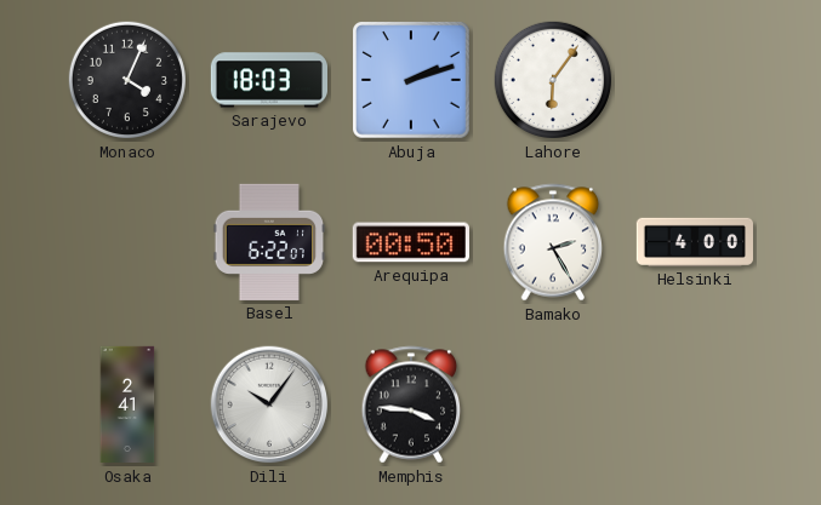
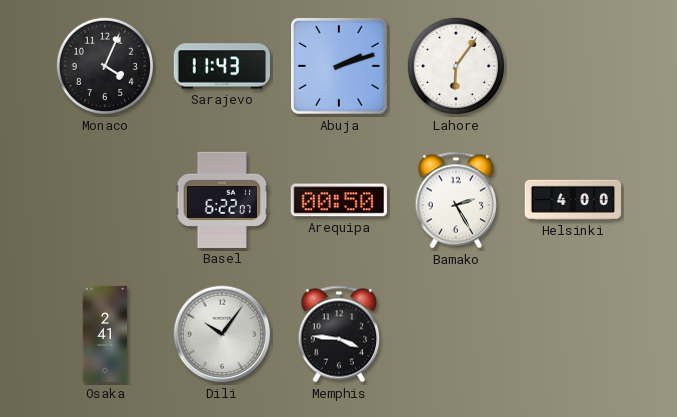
Sarajevo: 18:03 -> 11:43 (221, 66)
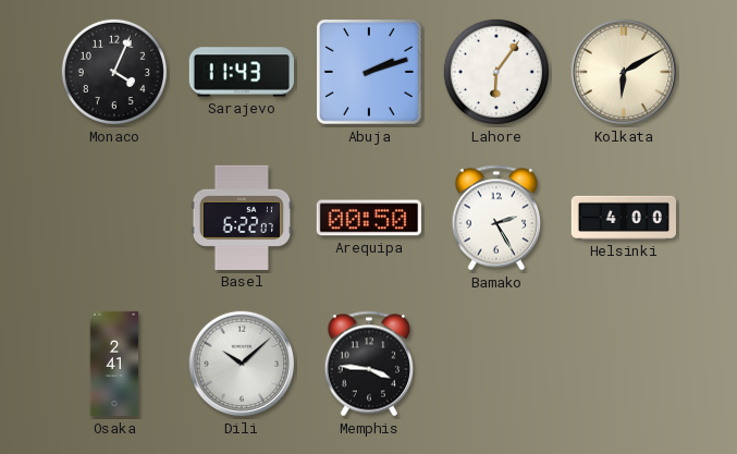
Kolkata: none -> 6:10 (624, 72)
Dili: 10:06 -> 10:08 (242, 364)
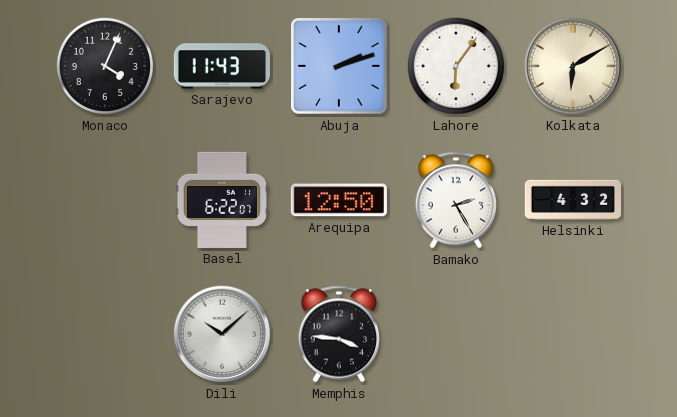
Arequipa: 00:50 -> 12:50 (339, 200)
Helsinki: 4:00 -> 4:32 (572, 200)
Osaka: 2:41 -> none (114, 364)
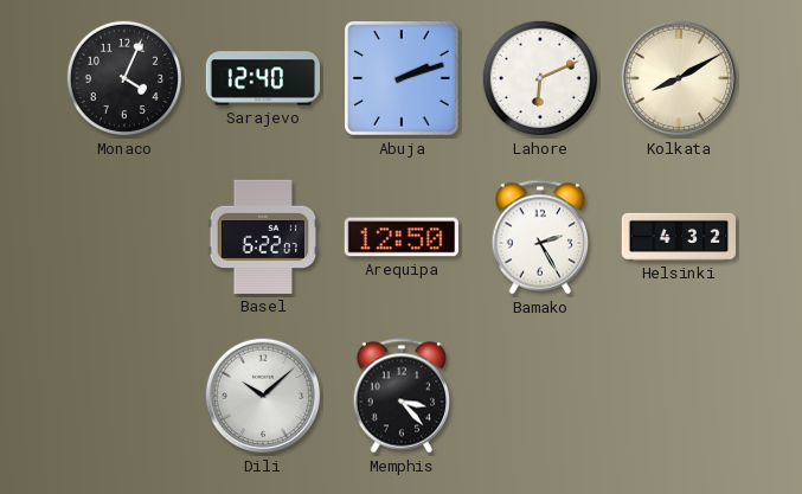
Sarajevo: 11:43 -> 12:40 (262, 78)
Lahore: 6:06 -> 6:11 (540, 78)
Kolkata: 6:10 -> 8:10 (679, 78)
Memphis: 3:46 -> 3:23 (402, 396)
